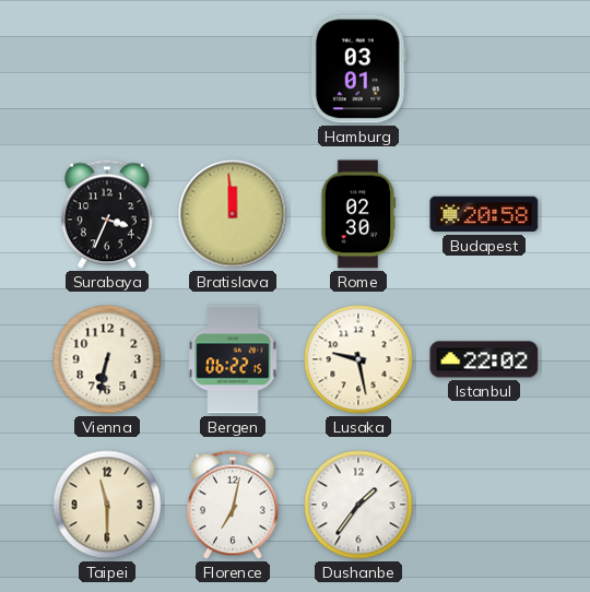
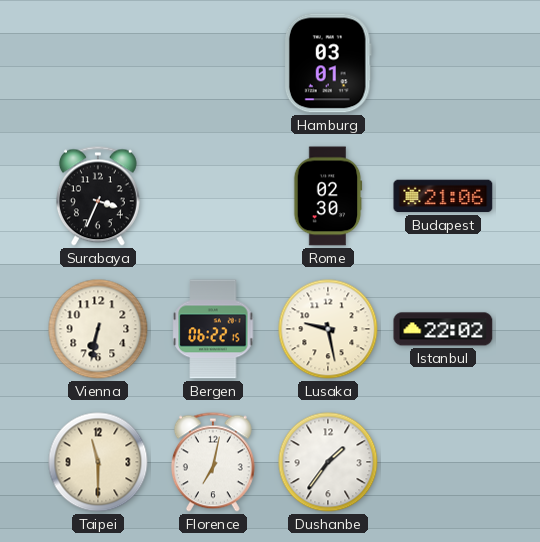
Bratislava: 11:59 -> none (233, 214)
Budapest: 20:58 -> 21:06 (443, 196)
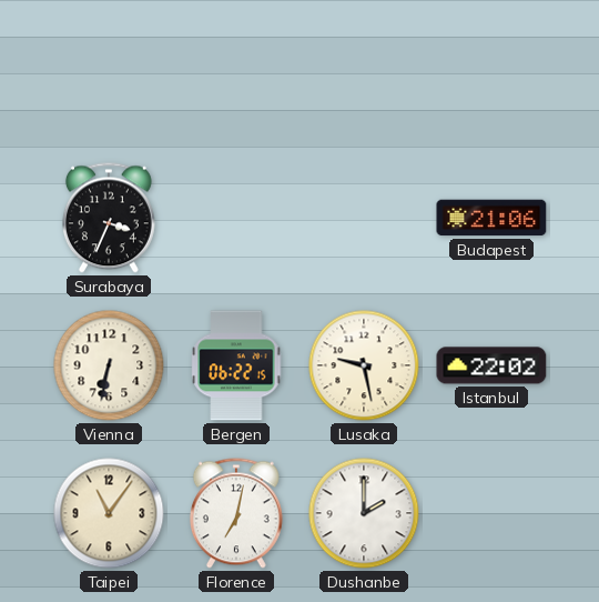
Hamburg: 03:01 -> none (328, 63)
Rome: 02:30 -> none (328, 196)
Taipei: 11:30 -> 11:06 (109, 513)
Dushanbe: 1:36 -> 2:00 (364, 513)
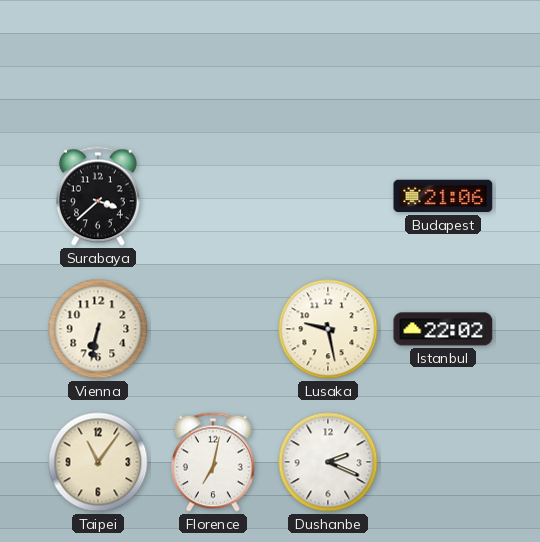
Surabaya: 3:34 -> 3:38 (98, 196)
Bergen: 06:22 -> none (236, 365)
Dushanbe: 2:00 -> 2:19 (328, 462)
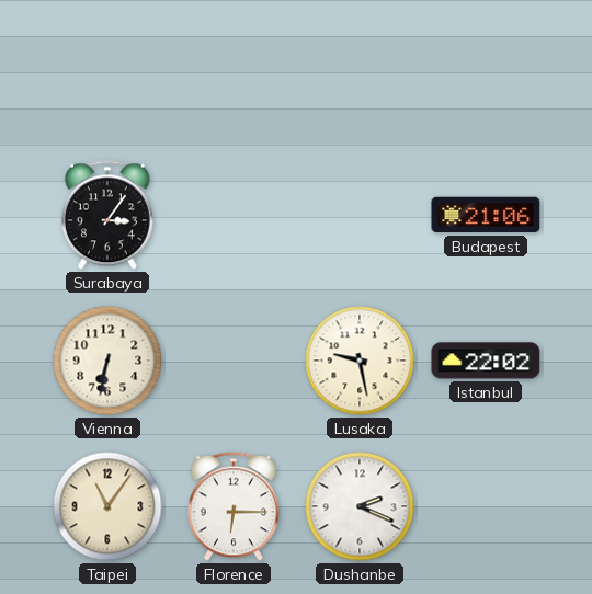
Surabaya: 3:38 -> 3:06 (107, 215)
Florence: 7:02 -> 6:15 (234, 506)
